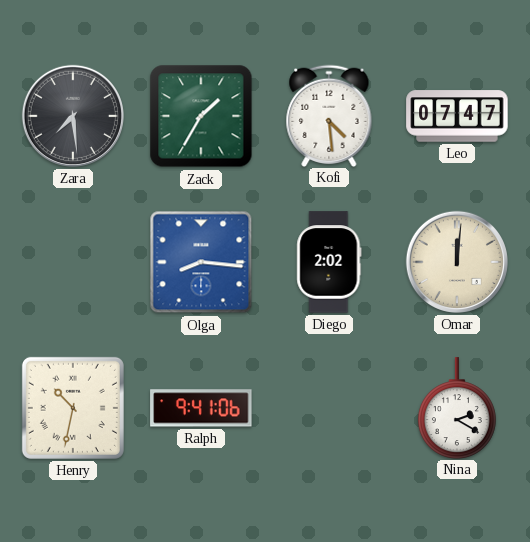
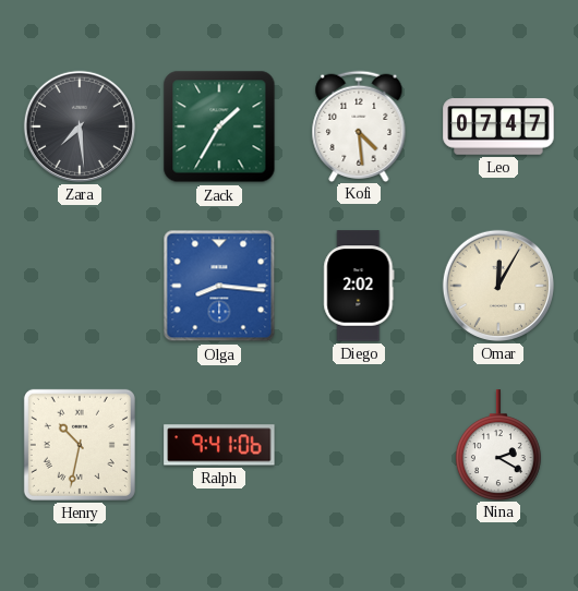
Omar: 12:01 -> 12:05 (498, 286)
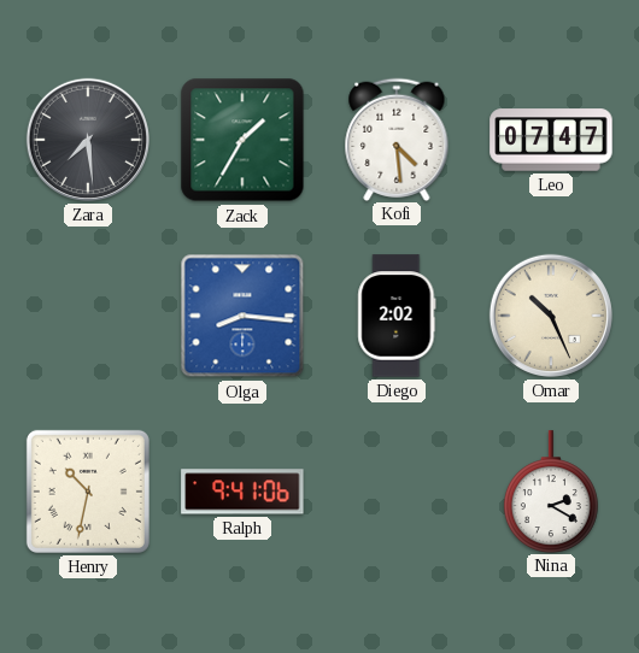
Omar: 12:05 -> 10:26 (551, 316)
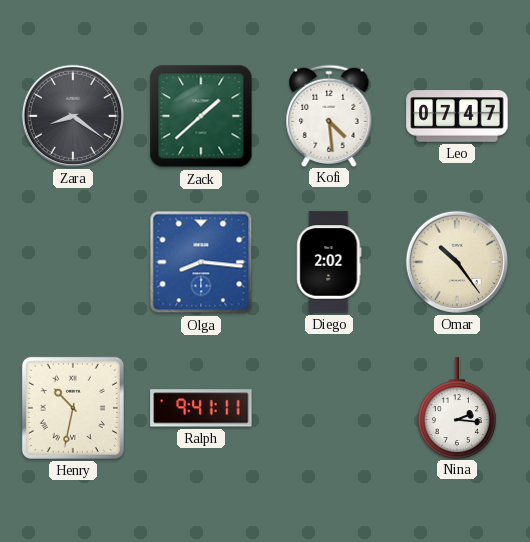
Zara: 7:29 -> 8:21 (73, 116)
Zack: 1:35 -> 1:38 (201, 116)
Omar: 10:26 -> 10:24 (457, 262)
Ralph: 9:41:06 -> 9:41:11 (201, 408)
Nina: 2:20 -> 2:16 (457, 408)
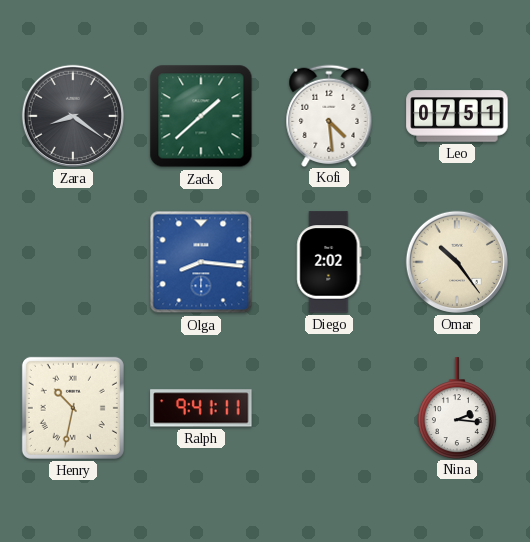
Leo: 07:47 -> 07:51 (457, 116)
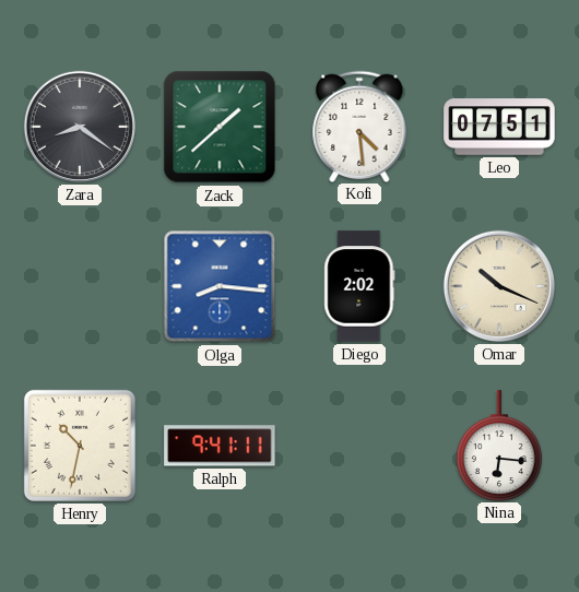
Omar: 10:24 -> 10:19 (499, 286)
Nina: 2:16 -> 6:16 (499, 446)
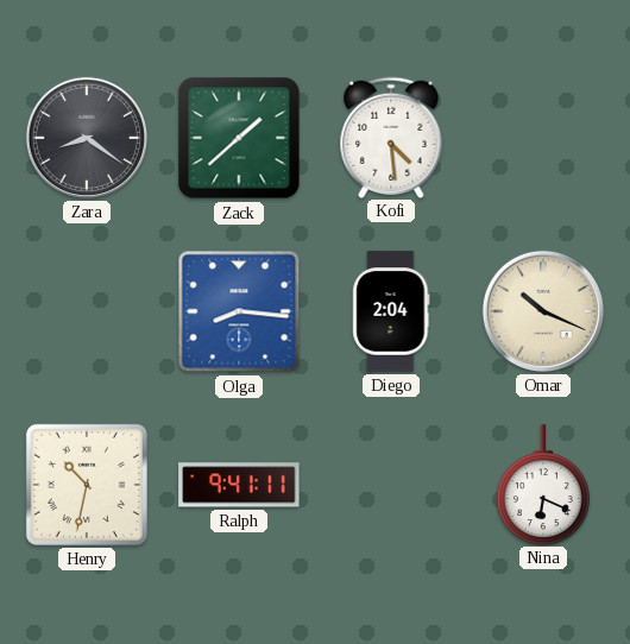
Leo: 07:51 -> none (499, 127)
Diego: 2:02 -> 2:04 (391, 311)
Nina: 6:16 -> 6:19 (543, 485)
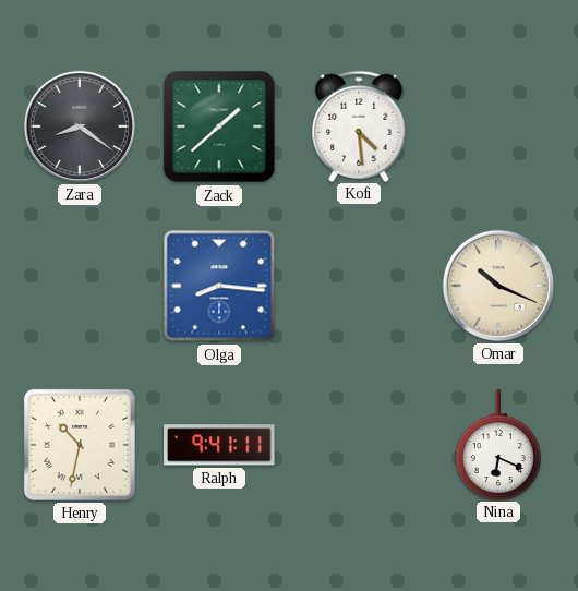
Diego: 2:04 -> none (391, 311)
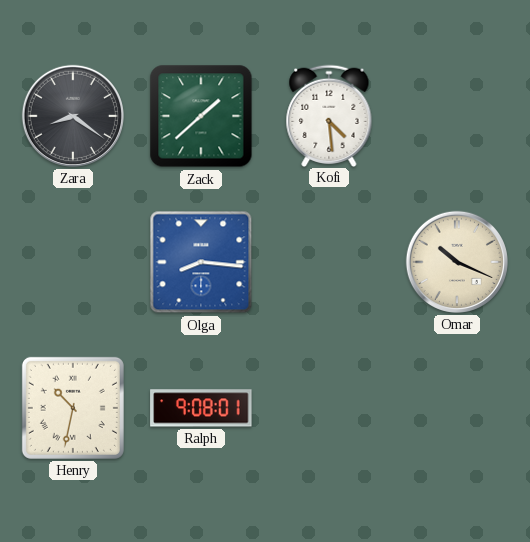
Ralph: 9:41 -> 9:08 (201, 408)
Nina: 6:19 -> none (498, 445)
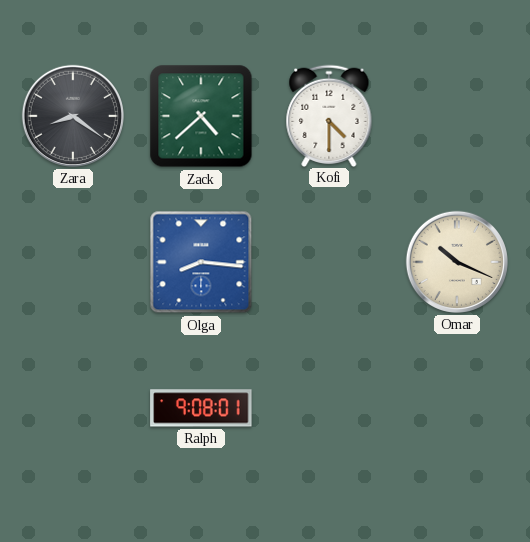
Zack: 1:38 -> 4:38 (201, 116)
Kofi: 4:29 -> 4:30 (329, 115)
Henry: 10:32 -> none (73, 408)
